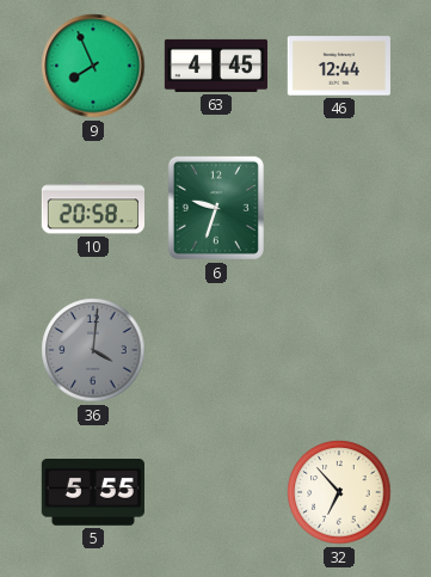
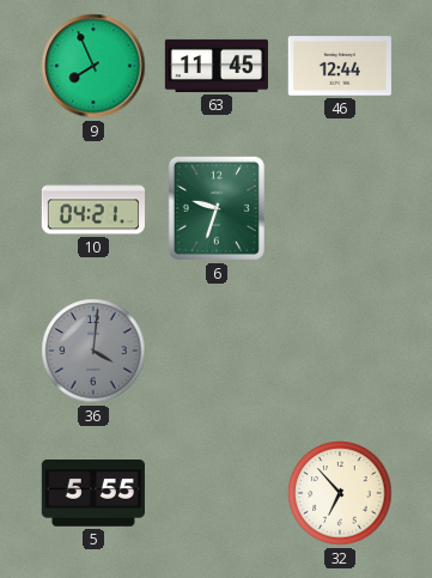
63: 4:45 -> 11:45 (215, 66)
10: 20:58 -> 04:21 (92, 208)
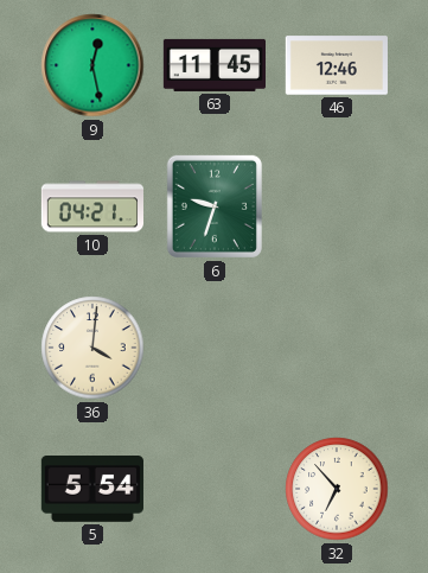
9: 7:56 -> 12:28 (92, 65)
46: 12:44 -> 12:46 (337, 65)
36 dial: grey -> cream (92, 348)
5: 5:55 -> 5:54 (92, 490)
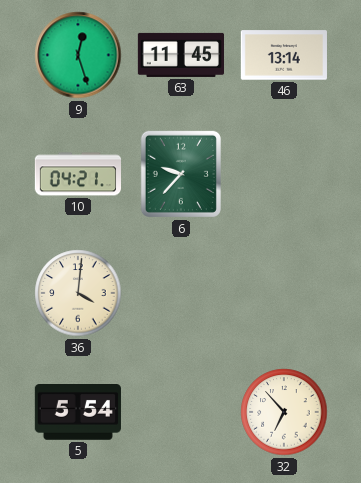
9: 12:28 -> 12:27 (78, 55)
46: 12:46 -> 13:14 (284, 55)
6: 9:33 -> 9:37 (181, 174)
